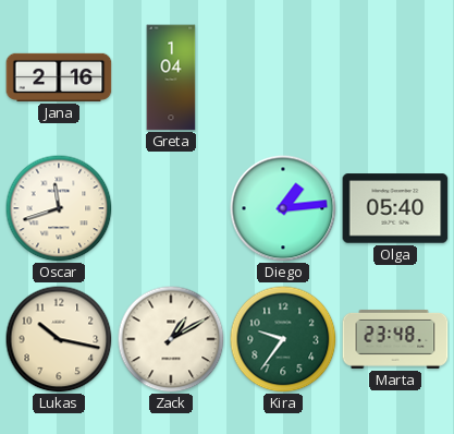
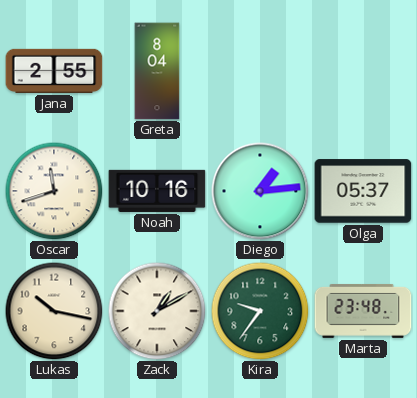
Jana: 2:16 -> 2:55 (54, 71)
Greta: 1:04 -> 8:04 (157, 71)
Noah: none -> 10:16 (157, 191)
Olga: 05:40 -> 05:37 (363, 191)
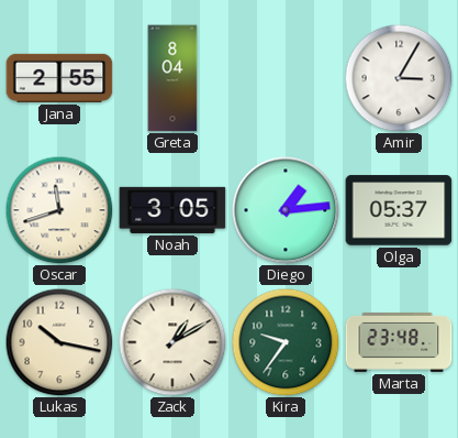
Amir: none -> 3:05 (399, 78)
Noah: 10:16 -> 3:05 (172, 210)
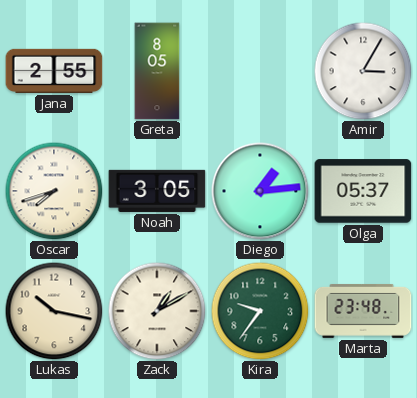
Greta: 8:04 -> 8:05 (157, 71)
Oscar: 11:42 -> 7:42 (54, 191)
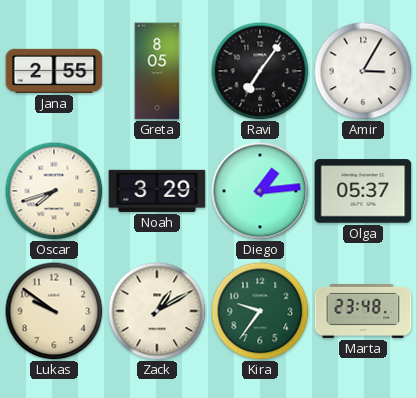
Ravi: none -> 7:06 (260, 71)
Noah: 3:05 -> 3:29 (157, 191)
Lukas: 10:17 -> 9:51 (54, 311)
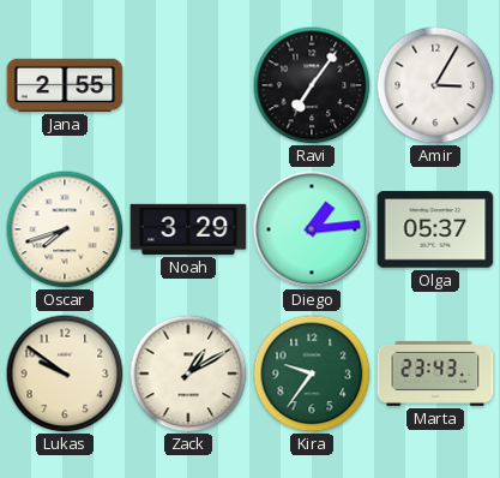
Greta: 8:05 -> none (157, 71)
Marta: 23:48 -> 23:43 (435, 374)
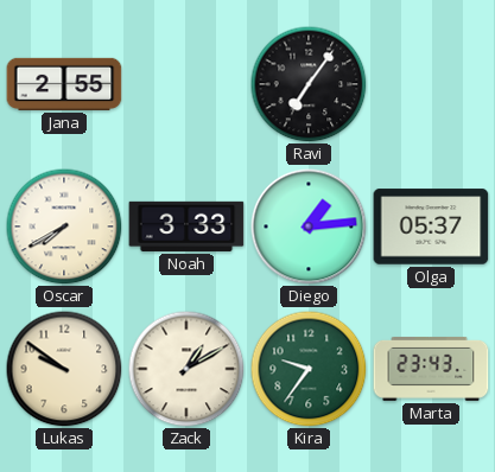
Amir: 3:05 -> none (435, 85)
Oscar: 7:42 -> 7:40 (64, 227)
Noah: 3:29 -> 3:33 (186, 227)
